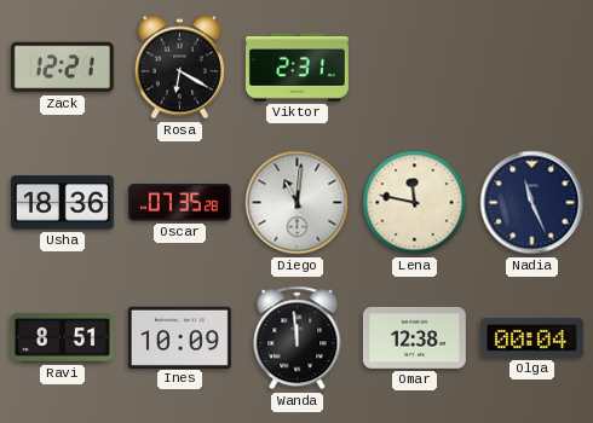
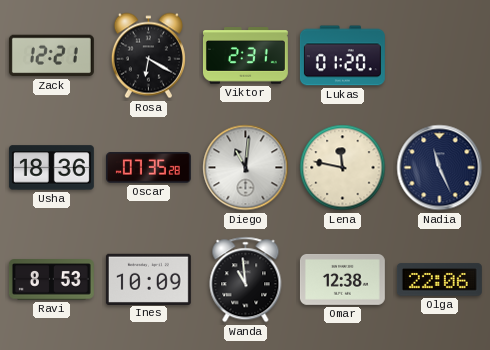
Lukas: none -> 01:20 (342, 56)
Ravi: 8:51 -> 8:53 (51, 280)
Wanda: 11:59 -> 10:59 (246, 280)
Olga: 00:04 -> 22:06 (439, 280)
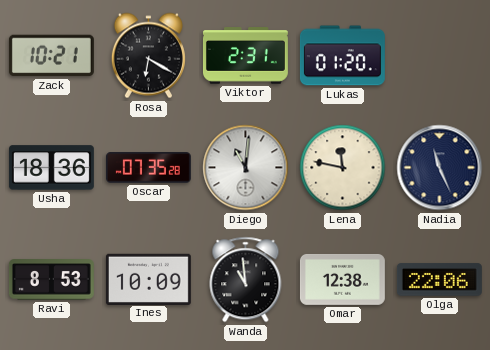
Zack: 12:21 -> 10:21 (51, 56)
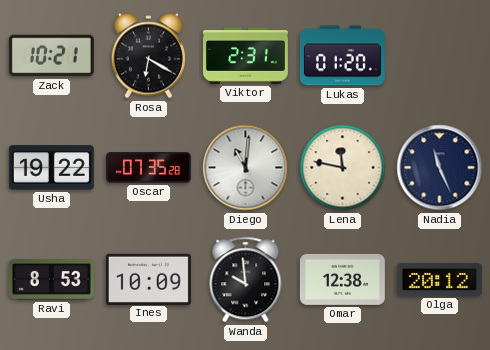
Usha: 18:36 -> 19:22 (51, 168)
Wanda: 10:59 -> 9:59 (246, 280)
Olga: 22:06 -> 20:12 (439, 280)
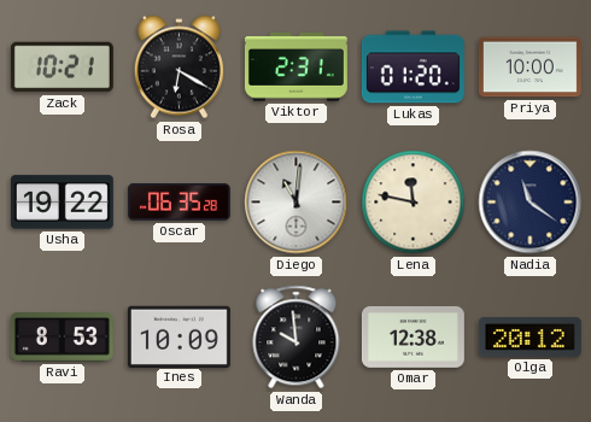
Priya: none -> 10:00 (529, 68)
Oscar: 07:35 -> 06:35 (179, 203)
Nadia: 11:26 -> 11:21 (531, 203)
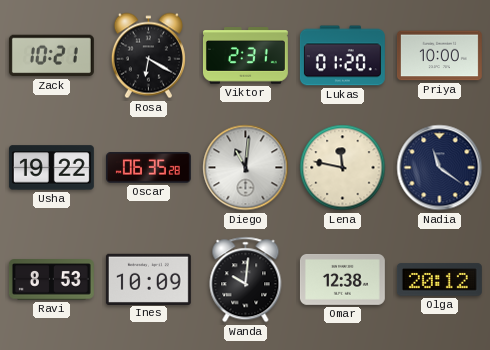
Wanda: 9:59 -> 10:01 (246, 280)
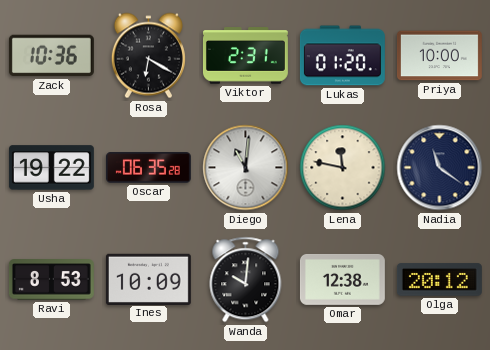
Zack: 10:21 -> 10:36 (51, 56)
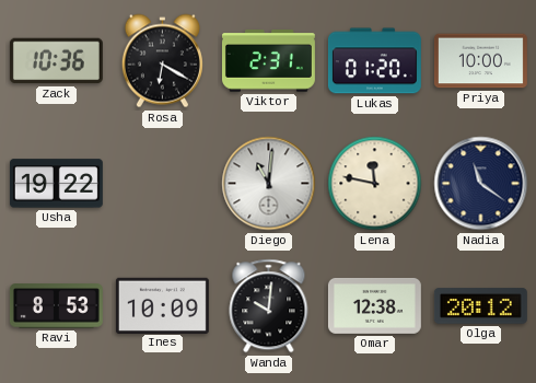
Oscar: 06:35 -> none (148, 168)
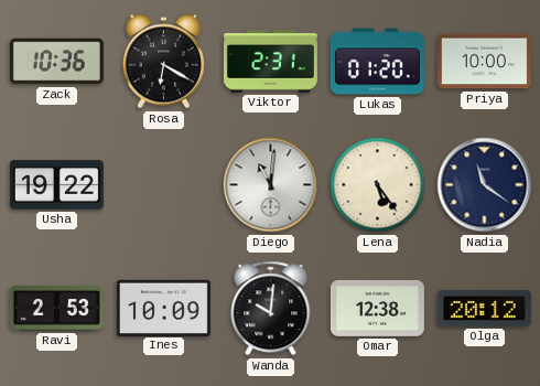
Lena: 11:47 -> 5:24 (378, 185)
Ravi: 8:53 -> 2:53 (56, 309)
